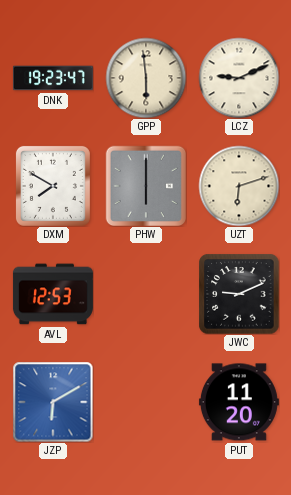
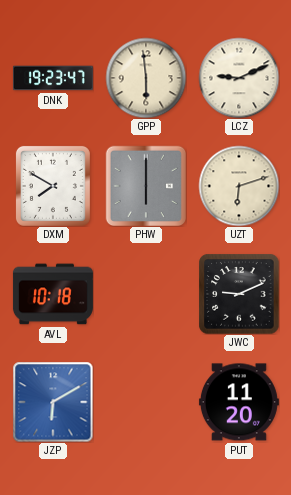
AVL: 12:53 -> 10:18 (53, 294)
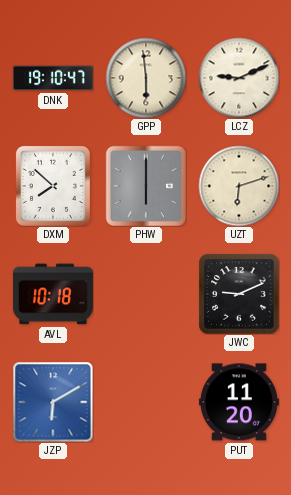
DNK: 19:23 -> 19:10 (53, 78)
DXM: 7:50 -> 7:52 (53, 186)
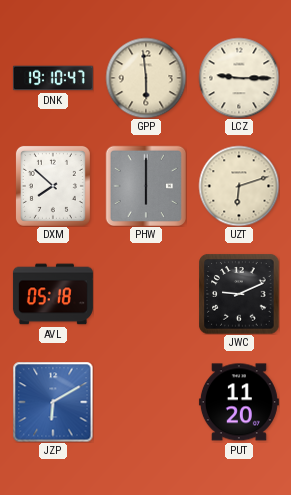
LCZ: 9:11 -> 9:15 (239, 78)
AVL: 10:18 -> 05:18 (53, 294)
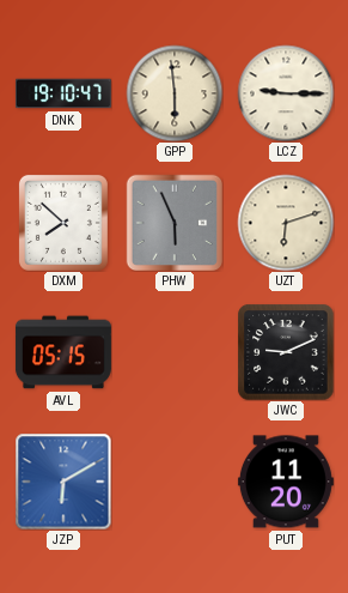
PHW: 6:00 -> 5:56 (173, 222)
AVL: 05:18 -> 05:15 (63, 352)
